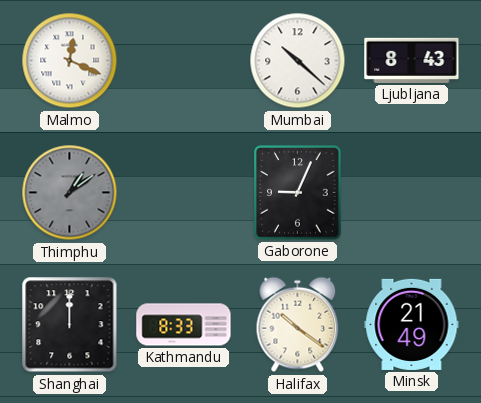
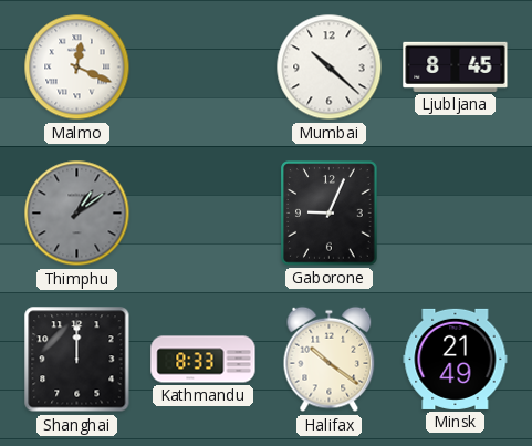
Ljubljana: 8:43 -> 8:45 (456, 66)
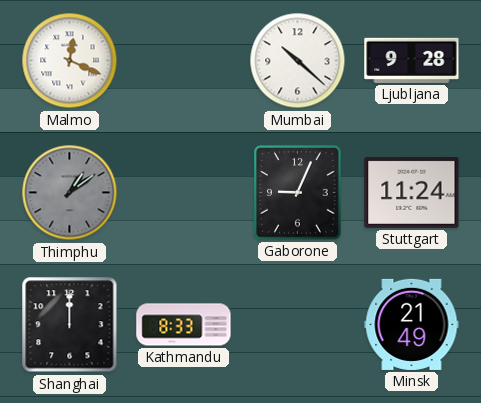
Ljubljana: 8:45 -> 9:28 (412, 60)
Stuttgart: none -> 11:24 (412, 192)
Halifax: 10:21 -> none (330, 360)
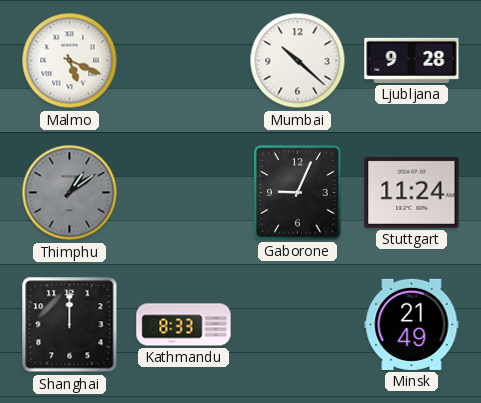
Malmo: 12:19 -> 5:19 (70, 61)
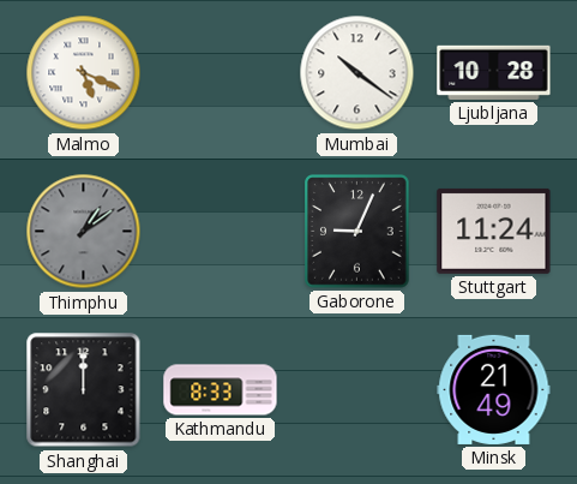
Mumbai: 10:22 -> 10:21 (357, 73)
Ljubljana: 9:28 -> 10:28 (494, 72)
